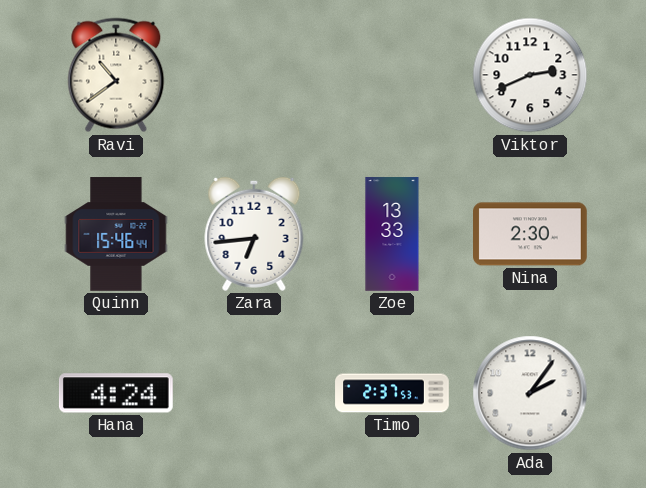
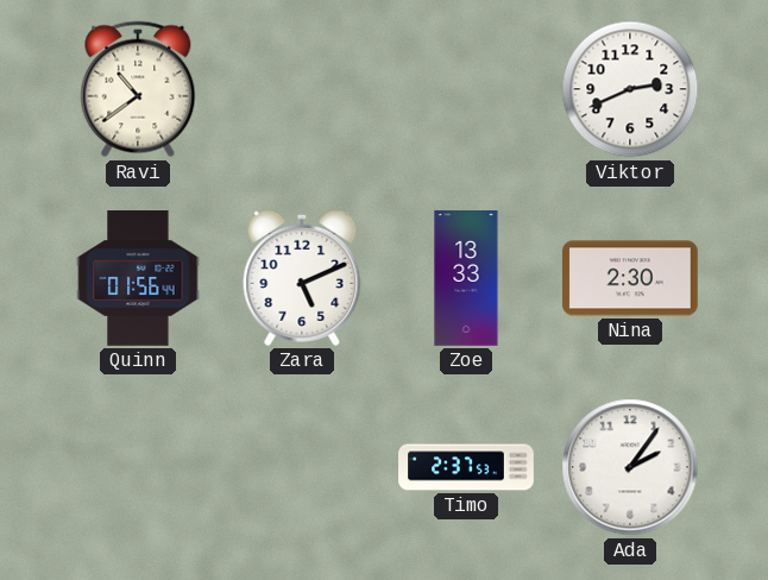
Quinn: 15:46 -> 01:56 (138, 278)
Zara: 6:44 -> 5:11 (302, 278)
Hana: 4:24 -> none (116, 393)
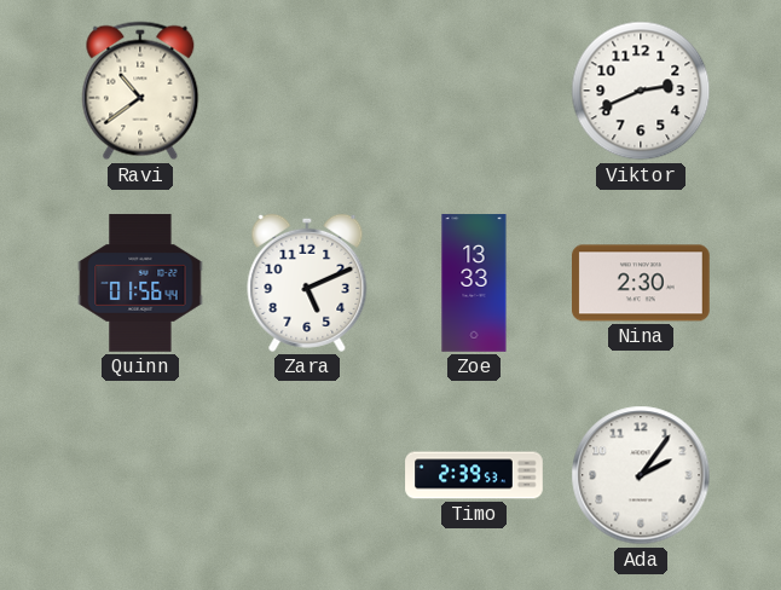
Timo: 2:37 -> 2:39 (474, 475)
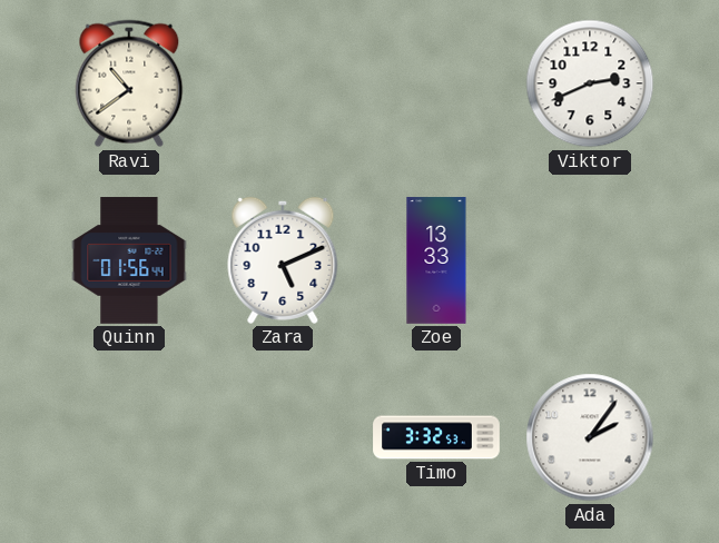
Nina: 2:30 -> none (642, 283)
Timo: 2:39 -> 3:32 (436, 437)
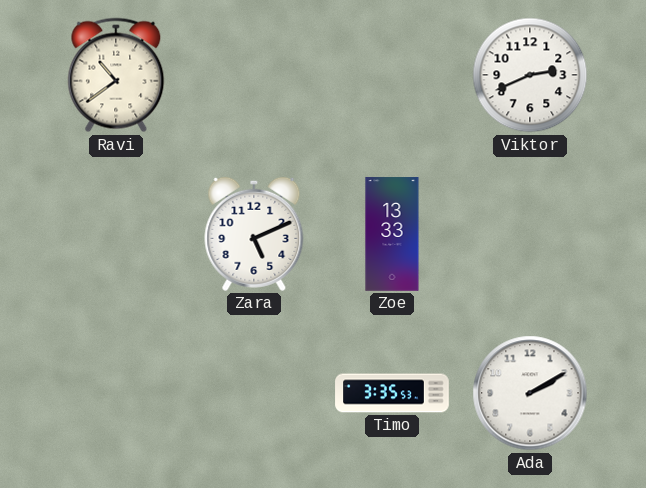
Quinn: 01:56 -> none (129, 260)
Timo: 3:32 -> 3:35 (392, 393)
Ada: 2:06 -> 2:10 (530, 393)
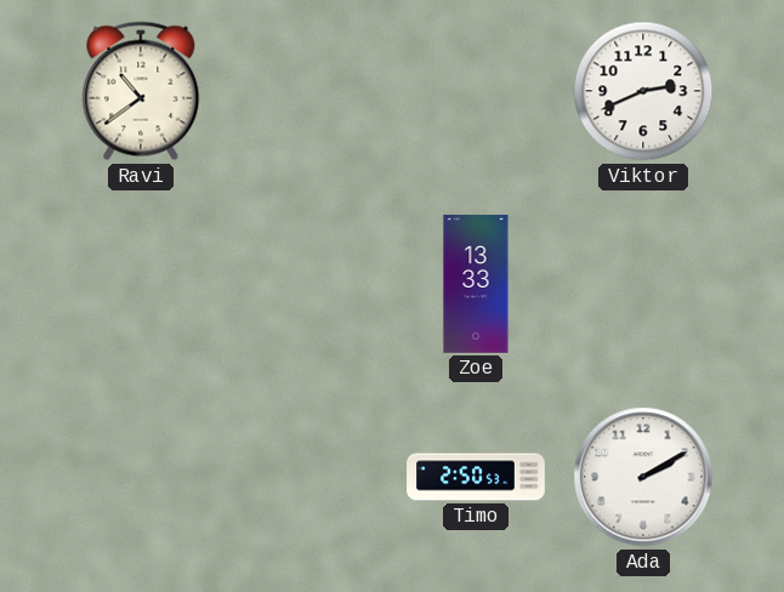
Zara: 5:11 -> none (254, 234)
Timo: 3:35 -> 2:50 (476, 477)
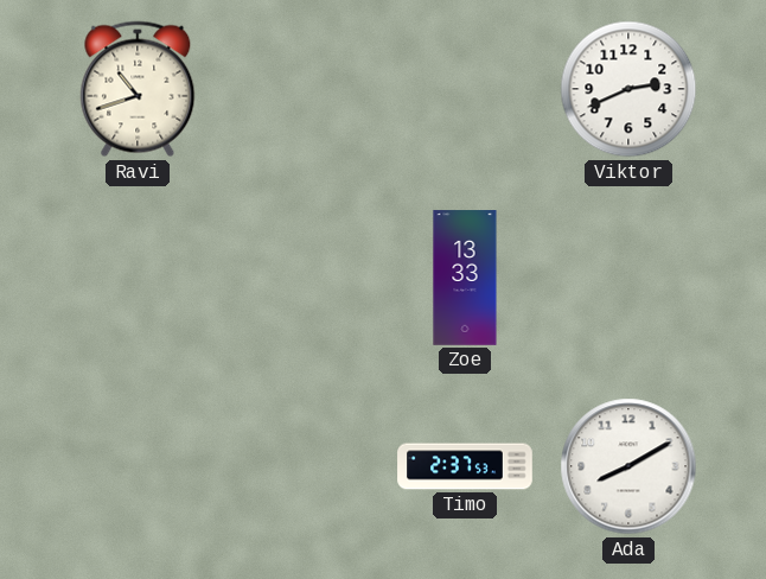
Ravi: 10:39 -> 10:42 (138, 89)
Timo: 2:50 -> 2:37 (465, 466)
Ada: 2:10 -> 8:10 (628, 466)
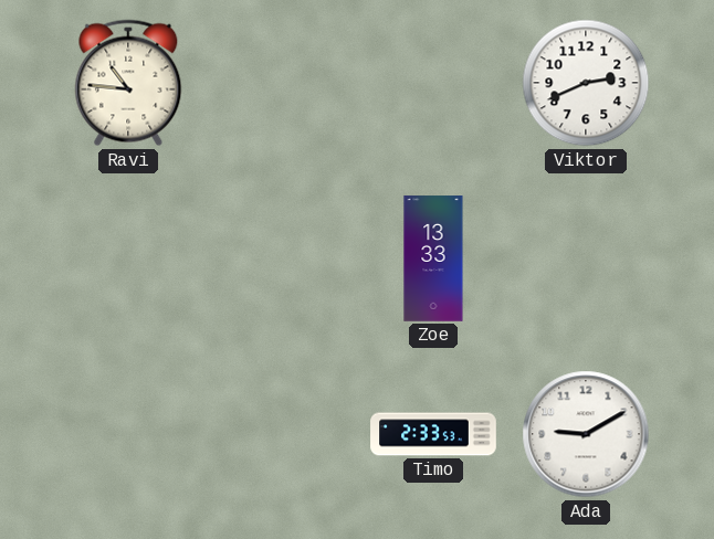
Ravi: 10:42 -> 10:46 (128, 83)
Timo: 2:37 -> 2:33 (433, 434)
Ada: 8:10 -> 9:10 (586, 434)
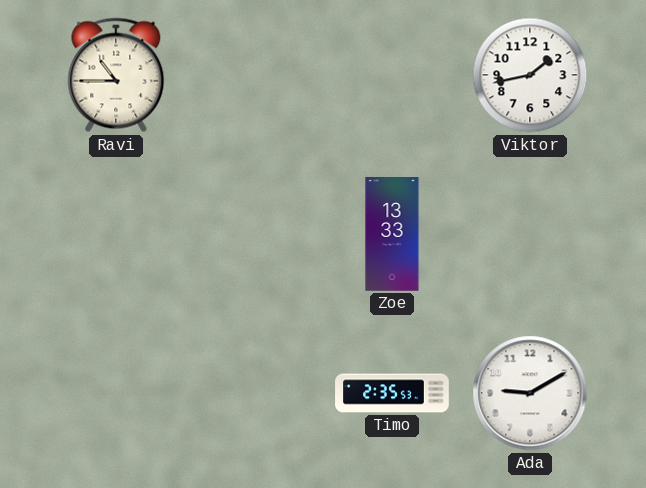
Ravi: 10:46 -> 10:45 (116, 75)
Viktor: 2:41 -> 1:43 (530, 75)
Timo: 2:33 -> 2:35 (392, 393)
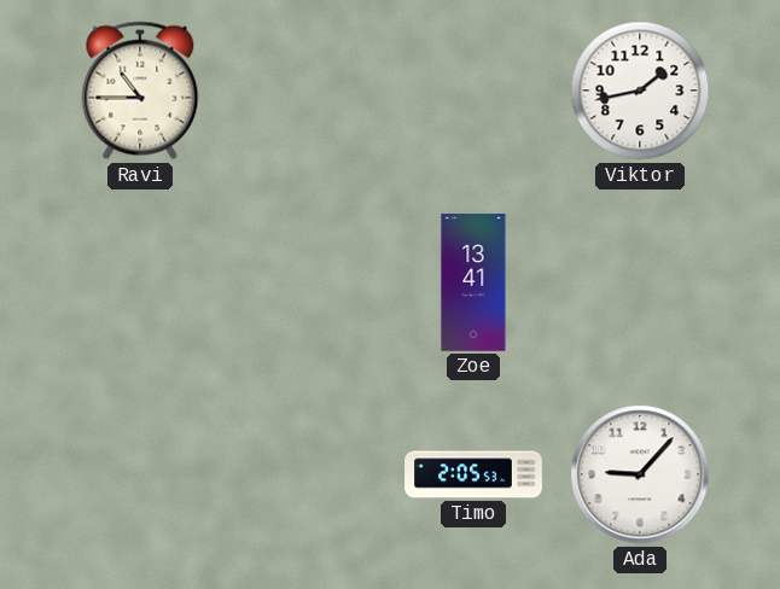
Zoe: 13:33 -> 13:41 (473, 282)
Timo: 2:35 -> 2:05 (473, 474)
Ada: 9:10 -> 9:07 (640, 474)
